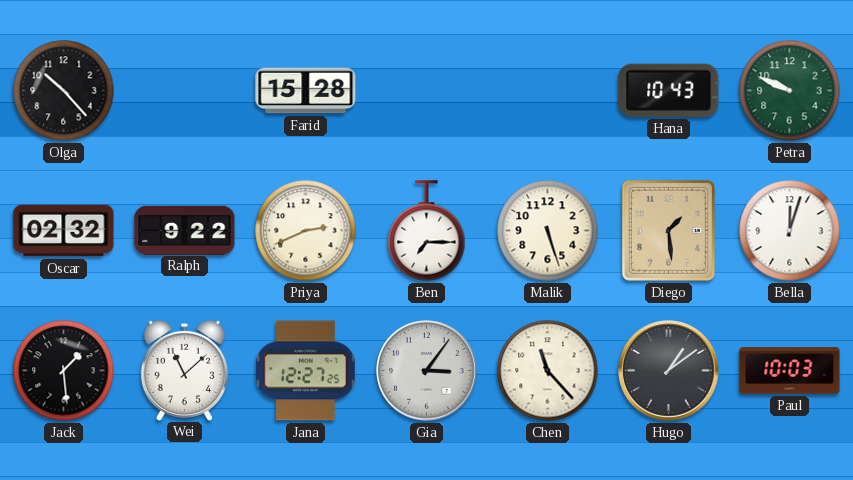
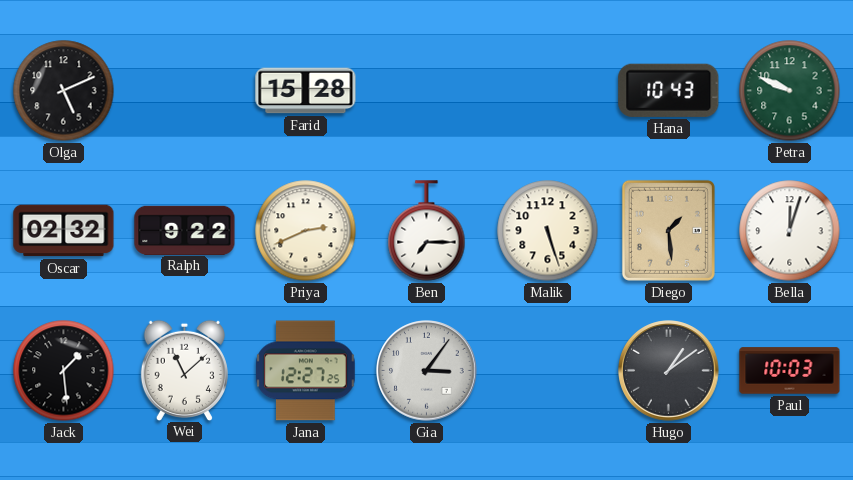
Olga: 10:23 -> 5:11 (64, 91)
Chen: 11:23 -> none (548, 371)
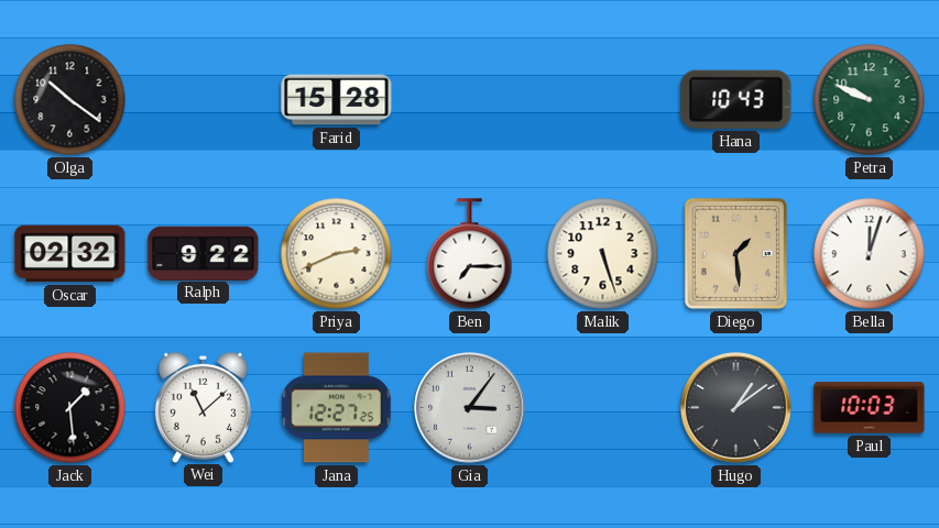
Olga: 5:11 -> 10:21 (70, 100)
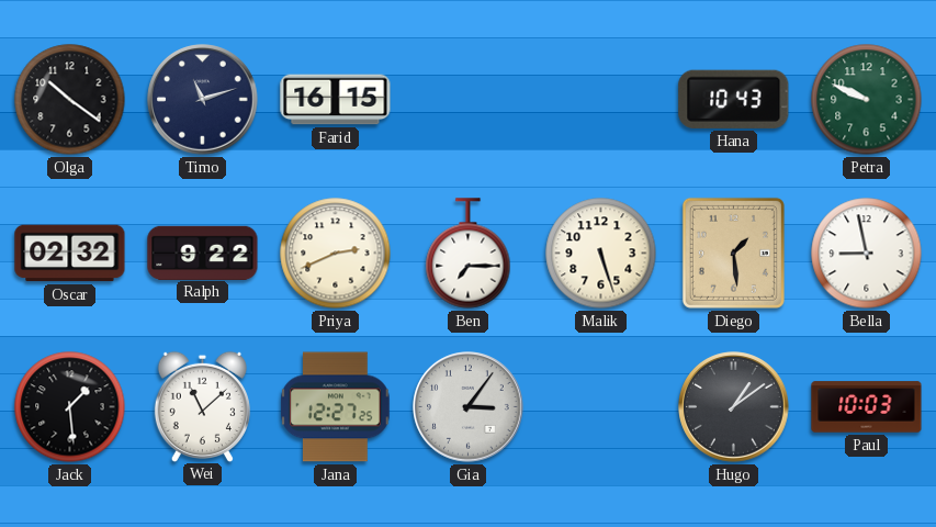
Timo: none -> 11:12 (203, 100)
Farid: 15:28 -> 16:15 (336, 100)
Bella: 12:03 -> 8:58 (867, 254)
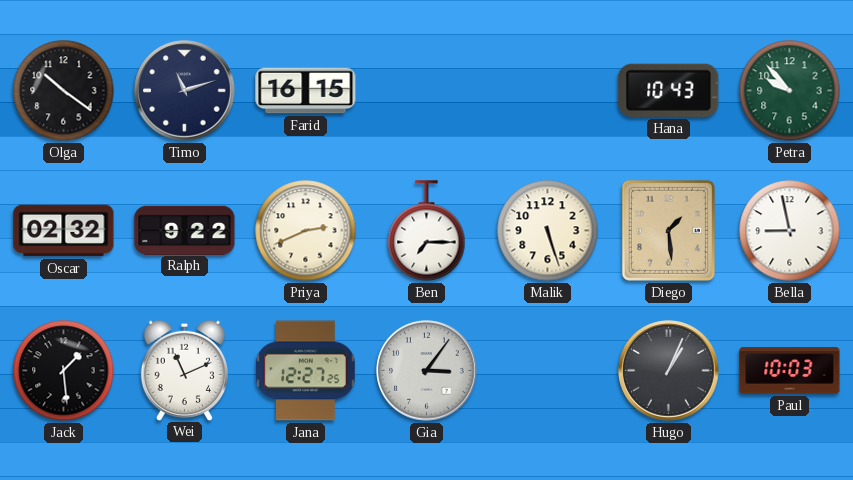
Petra: 9:49 -> 9:53 (790, 91)
Wei: 11:08 -> 11:11 (184, 370)
Hugo: 1:09 -> 1:04 (669, 371)
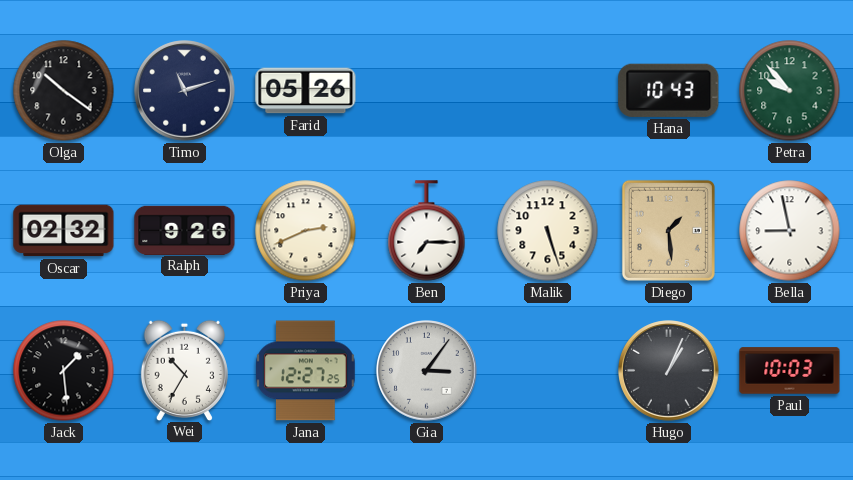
Farid: 16:15 -> 05:26 (306, 91)
Ralph: 9:22 -> 9:26 (185, 230)
Wei: 11:11 -> 10:35 (184, 370)
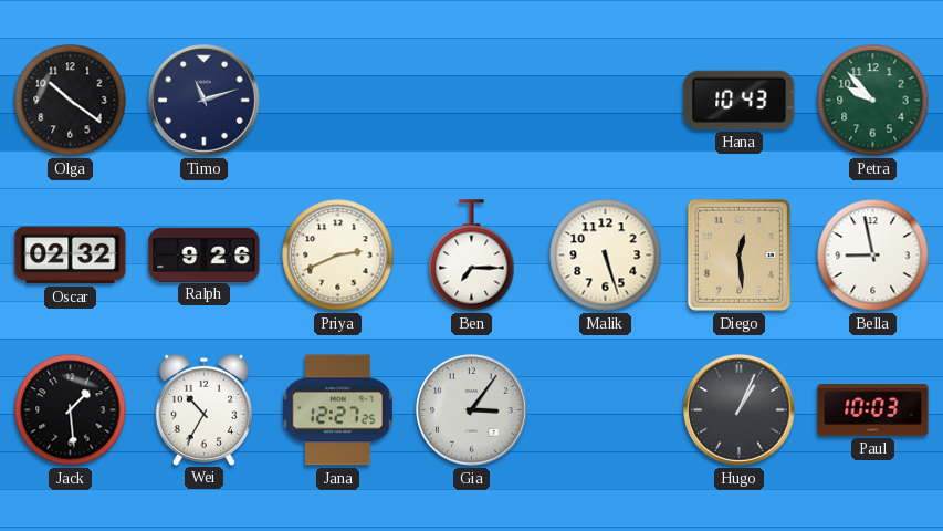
Farid: 05:26 -> none (306, 91)
Diego: 1:29 -> 12:29 (738, 254)
